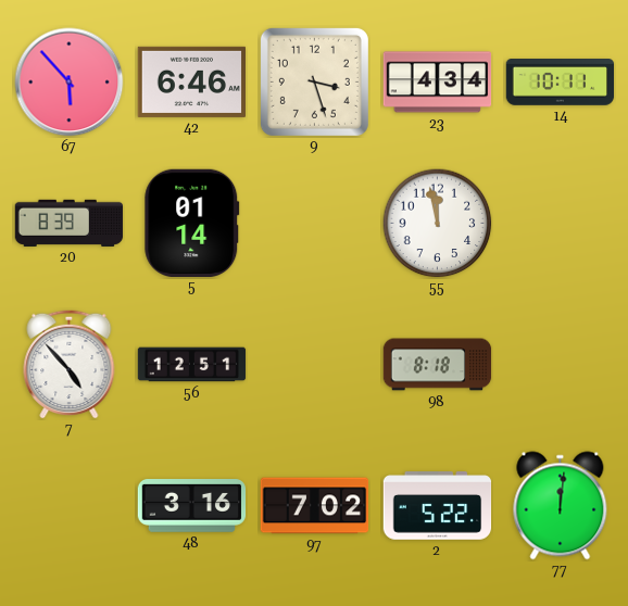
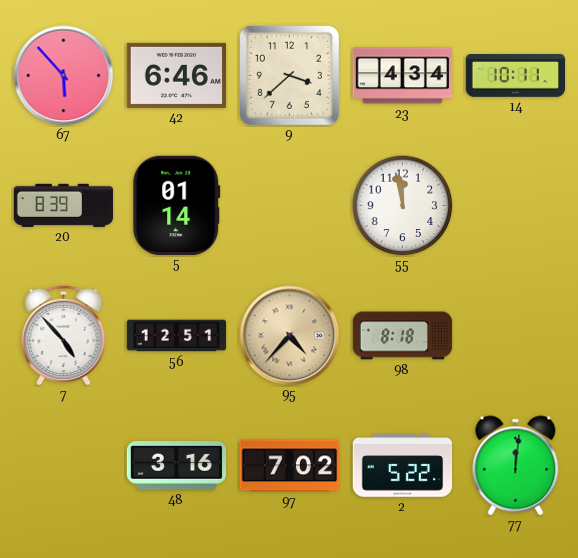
9: 3:27 -> 3:38 (289, 75)
95: none -> 4:37 (290, 336)
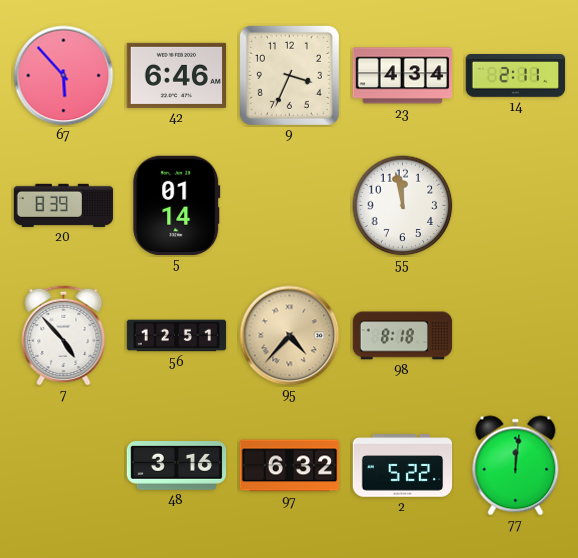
9: 3:38 -> 3:34 (289, 75)
14: 10:11 -> 2:11 (516, 76)
97: 7:02 -> 6:32 (290, 466)
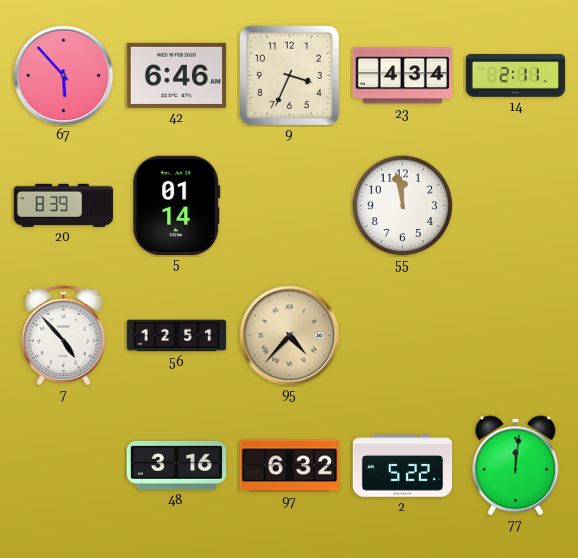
98: 8:18 -> none (403, 336)
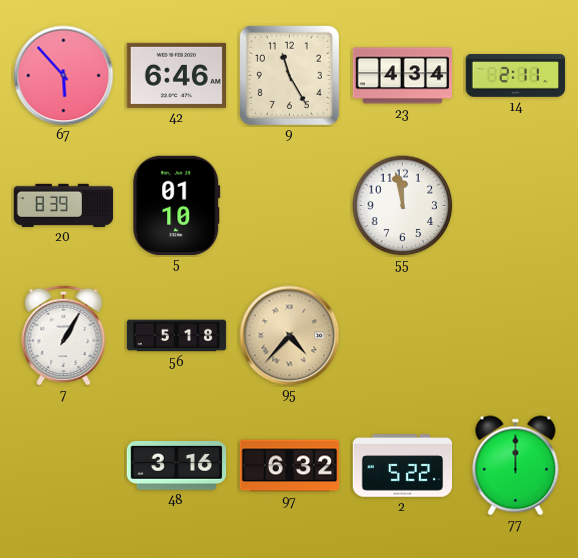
9: 3:34 -> 11:25 (289, 75)
5: 01:14 -> 01:10 (177, 205)
7: 4:53 -> 1:05 (64, 335)
56: 12:51 -> 5:18 (177, 336)
77: 12:01 -> 12:00 (516, 466)
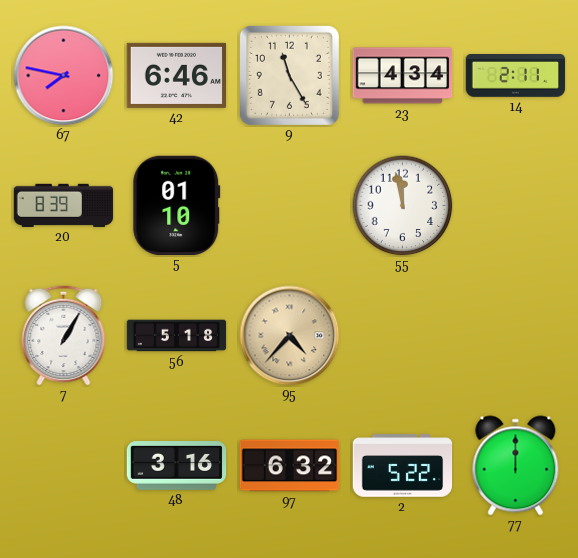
67: 5:53 -> 7:47 (64, 76)
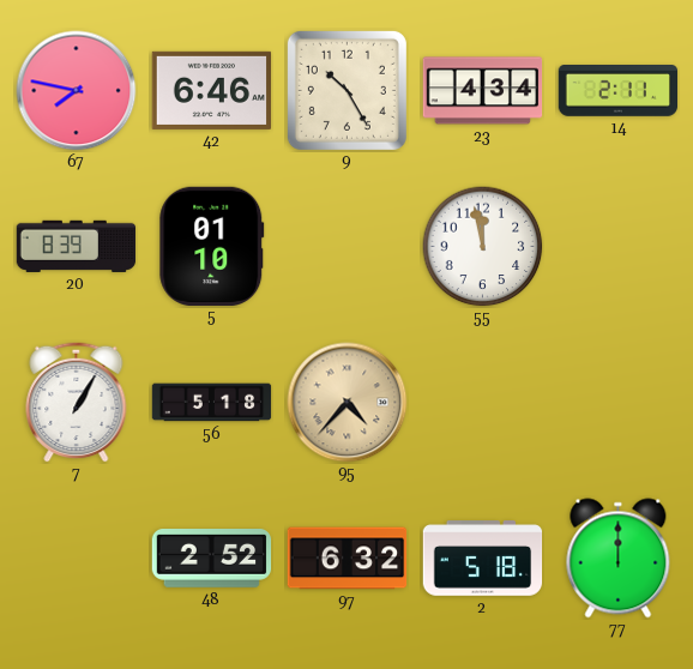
9: 11:25 -> 10:25 (346, 90)
48: 3:16 -> 2:52 (212, 559)
2: 5:22 -> 5:18 (483, 559)
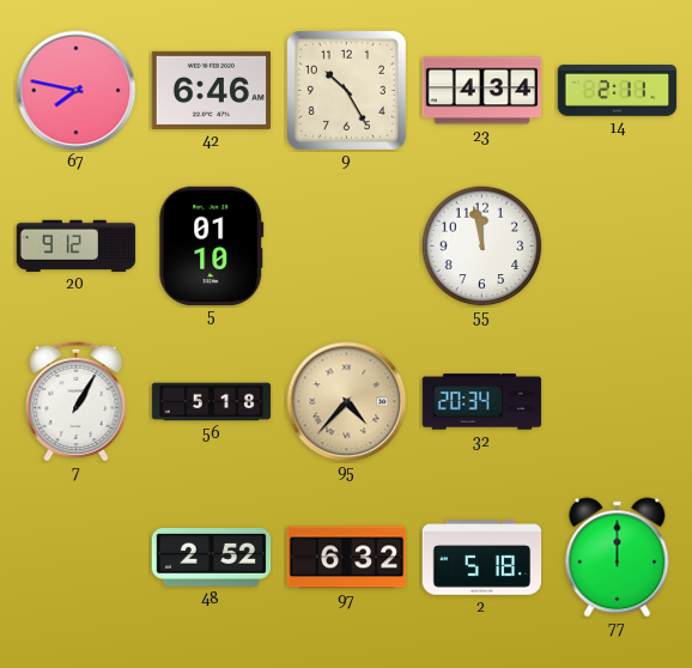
20: 8:39 -> 9:12 (77, 245)
32: none -> 20:34 (482, 402)
